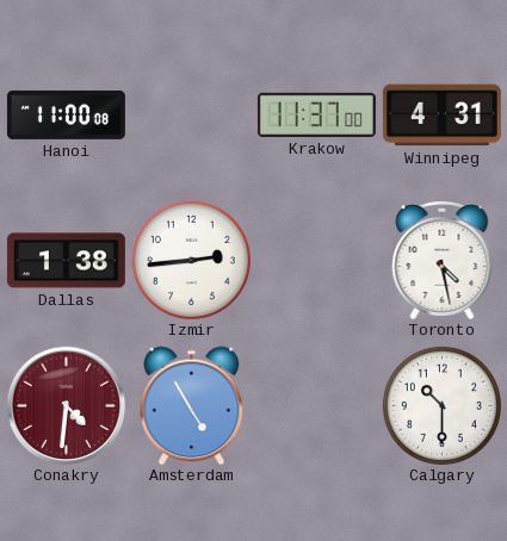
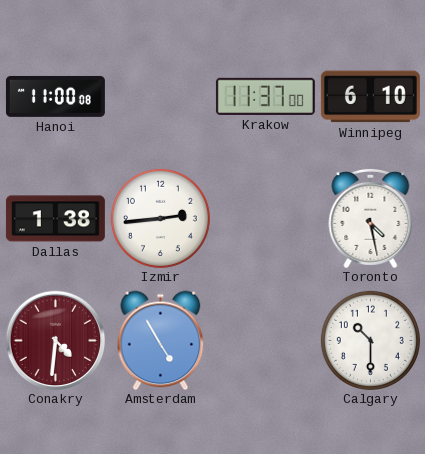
Winnipeg: 4:31 -> 6:10 (370, 97)
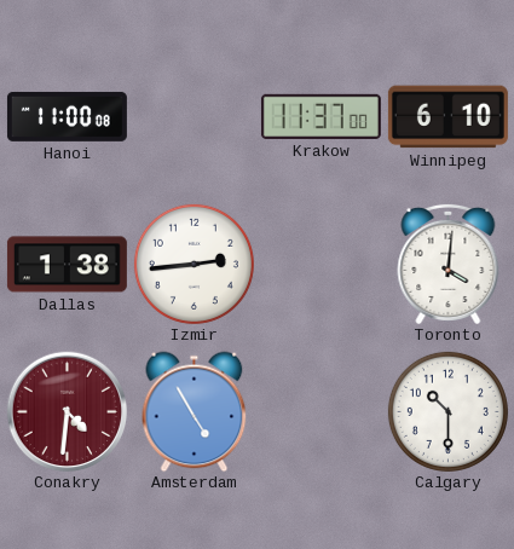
Toronto: 4:28 -> 4:01 (449, 264)
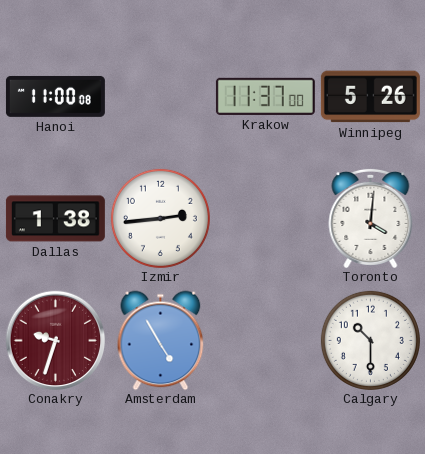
Winnipeg: 6:10 -> 5:26 (370, 97)
Conakry: 4:31 -> 9:33 (55, 340)
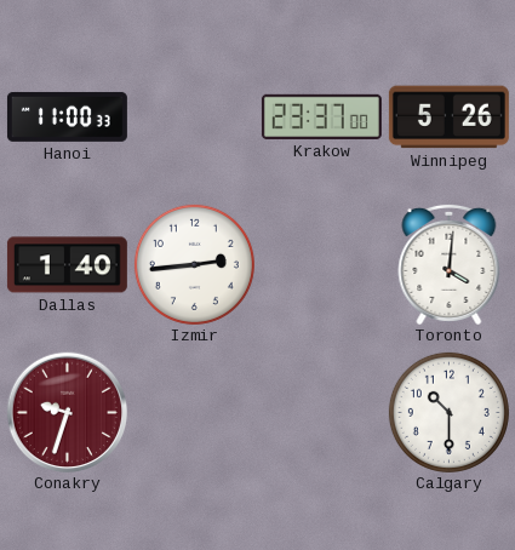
Hanoi: 11:00:08 -> 11:00:33 (67, 116)
Krakow: 11:37 -> 23:37 (321, 116)
Dallas: 1:38 -> 1:40 (67, 265)
Amsterdam: 4:55 -> none (161, 340)
